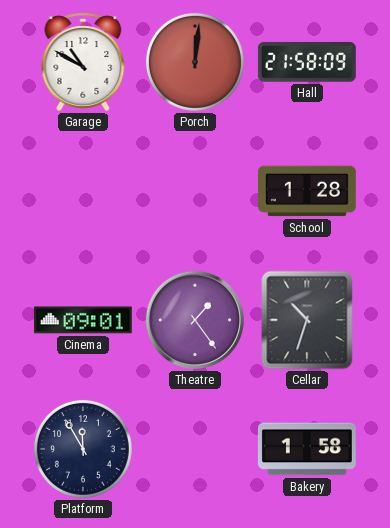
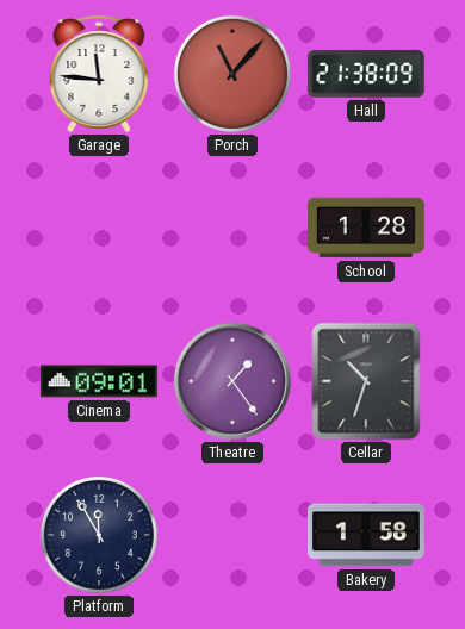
Garage: 10:50 -> 11:46 (99, 74)
Porch: 12:01 -> 11:07 (232, 74)
Hall: 21:58 -> 21:38 (366, 74)
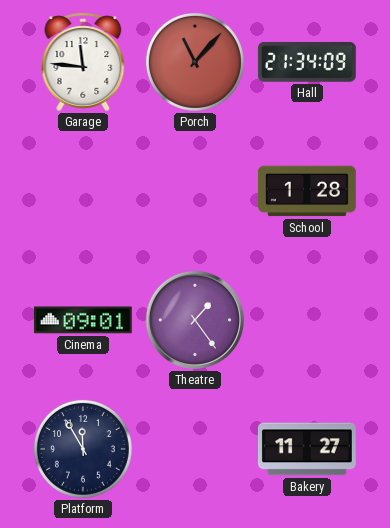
Hall: 21:38 -> 21:34 (307, 62)
Cellar: 10:33 -> none (366, 381)
Bakery: 1:58 -> 11:27 (307, 449)
